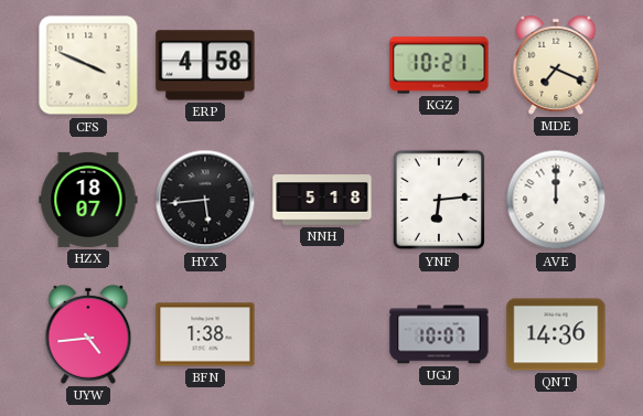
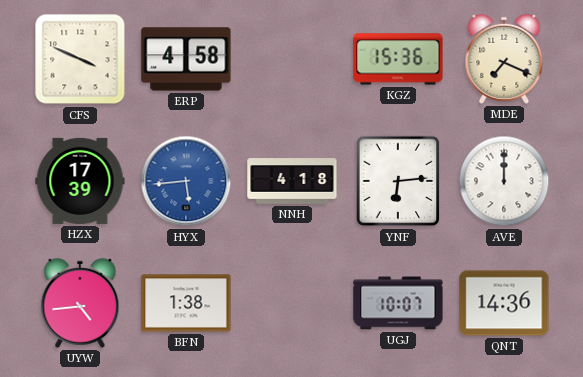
KGZ: 10:21 -> 15:36 (398, 59)
HZX: 18:07 -> 17:39 (80, 181)
HYX dial: black -> blue (186, 181)
NNH: 5:18 -> 4:18 (292, 181)
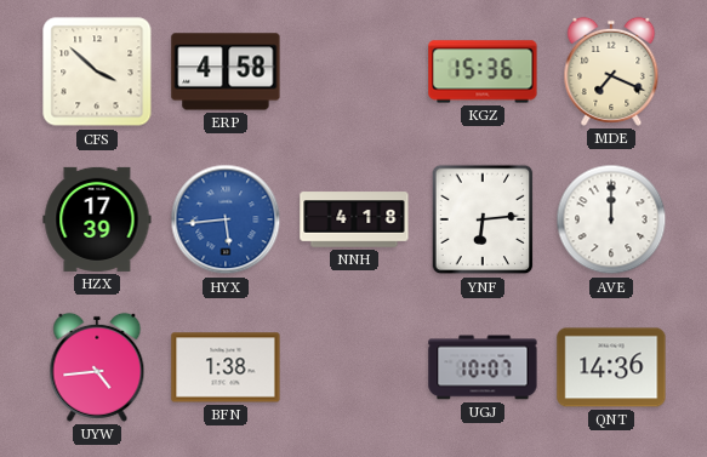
CFS: 3:49 -> 3:52 (97, 72)
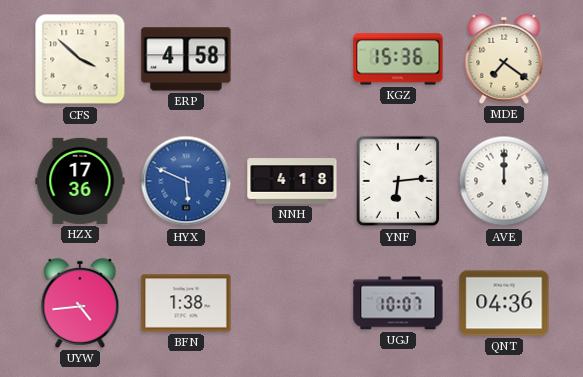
MDE: 7:19 -> 7:21 (504, 59)
HZX: 17:39 -> 17:36 (80, 181)
HYX: 5:44 -> 5:49 (186, 181)
QNT: 14:36 -> 04:36 (504, 303)
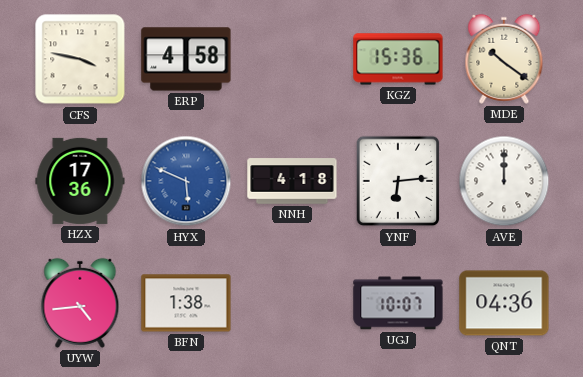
CFS: 3:52 -> 3:47 (80, 59)
MDE: 7:21 -> 10:21 (504, 59)
